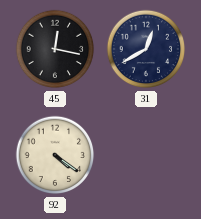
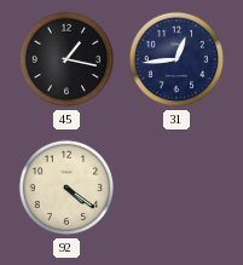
45: 12:17 -> 1:17 (66, 59)
31: 12:40 -> 12:44 (177, 59)
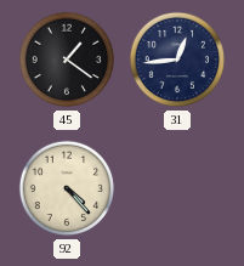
45: 1:17 -> 1:21 (67, 60)
92: 4:21 -> 4:23 (67, 188)
